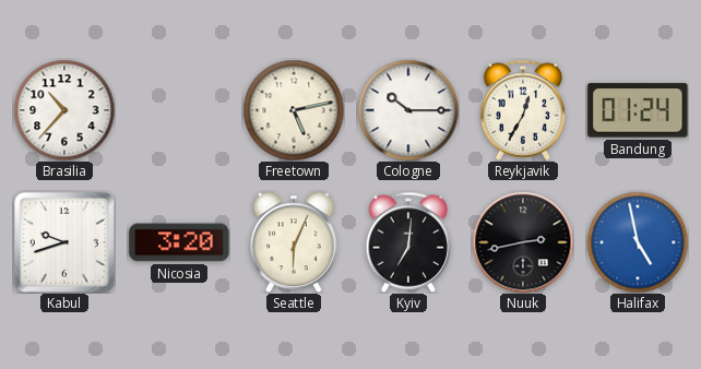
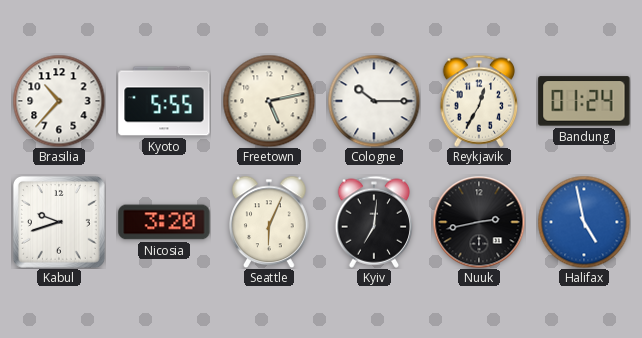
Kyoto: none -> 5:55 (164, 101)
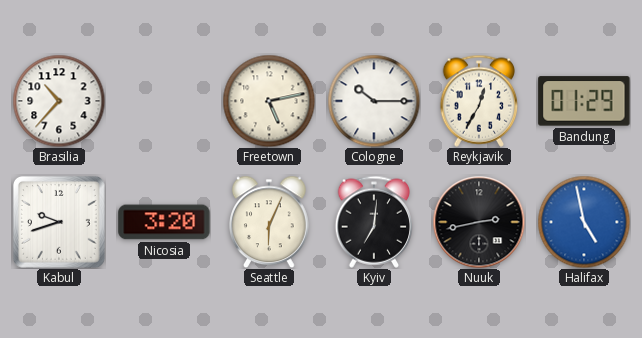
Kyoto: 5:55 -> none (164, 101)
Bandung: 01:24 -> 01:29 (584, 101)
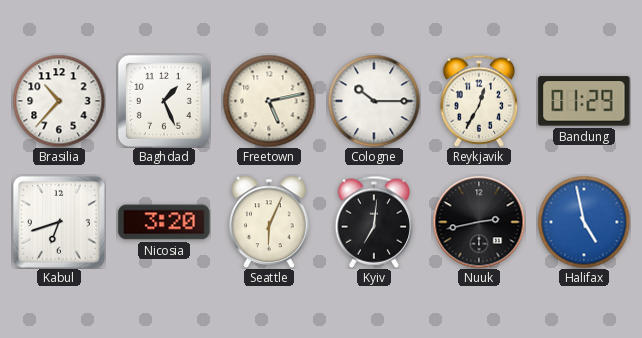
Baghdad: none -> 1:26 (164, 101)
Kabul: 9:42 -> 6:42 (59, 222)
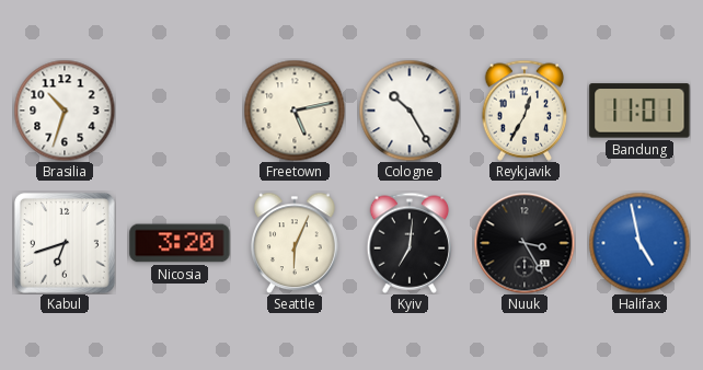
Brasilia: 10:37 -> 10:33 (65, 111)
Baghdad: 1:26 -> none (164, 101)
Cologne: 10:15 -> 10:25 (410, 111)
Bandung: 01:29 -> 11:01 (639, 111)
Nuuk: 2:43 -> 3:25 (525, 243)
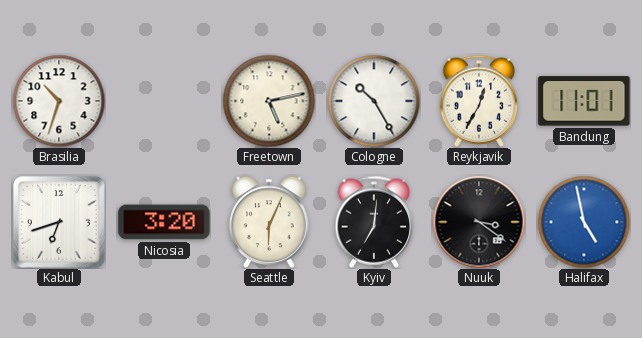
Nuuk: 3:25 -> 3:21 (479, 222)
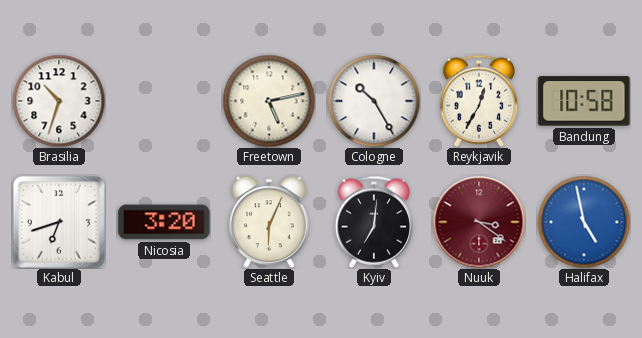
Bandung: 11:01 -> 10:58 (584, 101)
Nuuk dial: black -> burgundy (479, 222)
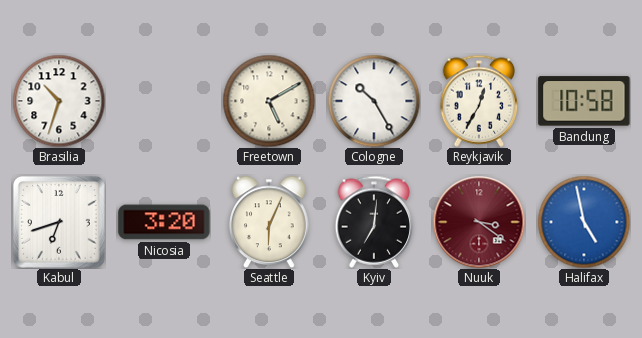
Freetown: 5:13 -> 5:10 (269, 101)
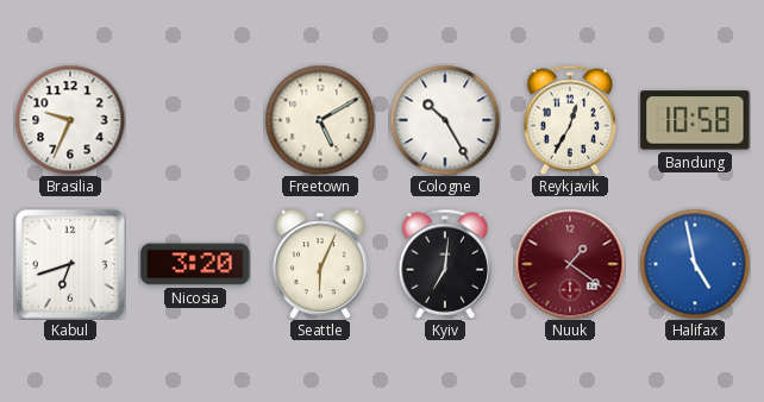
Brasilia: 10:33 -> 9:34 (70, 120)
Nuuk: 3:21 -> 1:21 (570, 264)
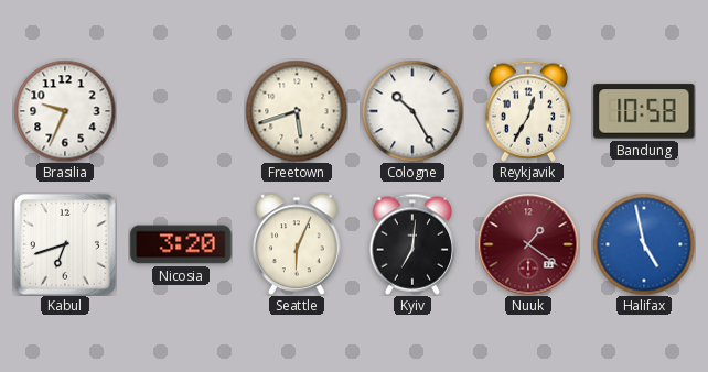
Freetown: 5:10 -> 5:42 (297, 111)
